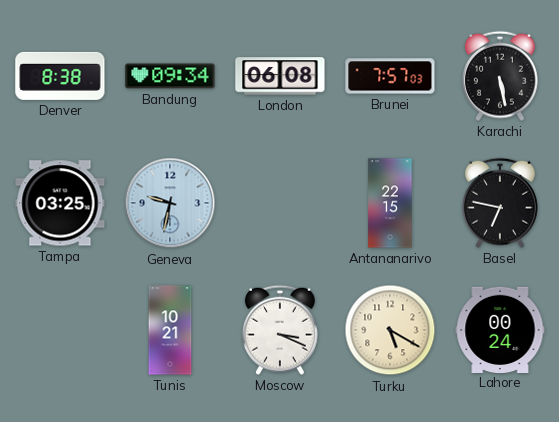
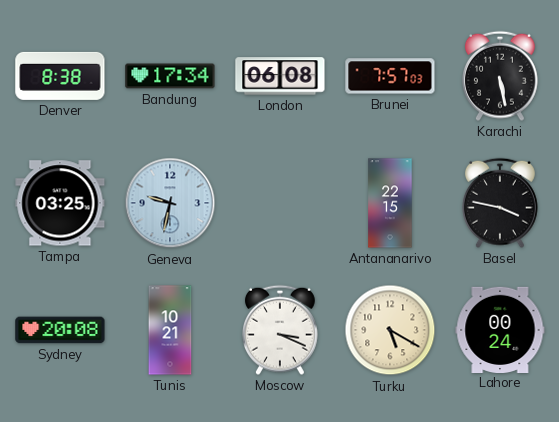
Bandung: 09:34 -> 17:34 (170, 76)
Basel: 6:47 -> 3:47 (501, 203)
Sydney: none -> 20:08 (60, 330)
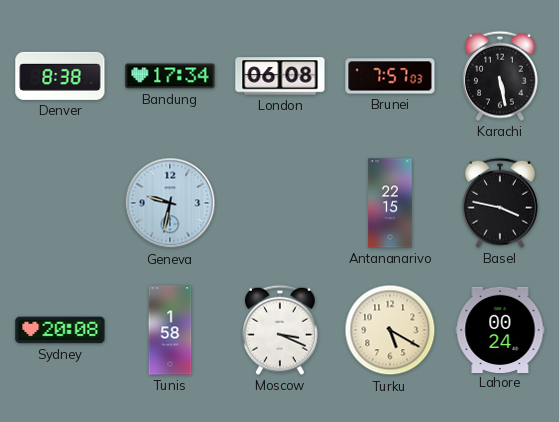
Tampa: 03:25 -> none (60, 203)
Tunis: 10:21 -> 1:58 (170, 330)
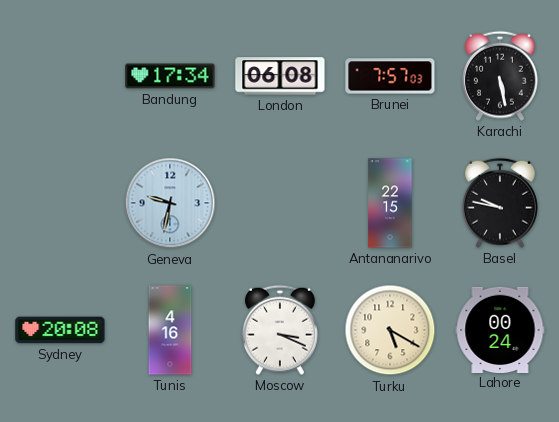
Denver: 8:38 -> none (60, 76)
Basel: 3:47 -> 9:47 (501, 203)
Tunis: 1:58 -> 4:16 (170, 330)
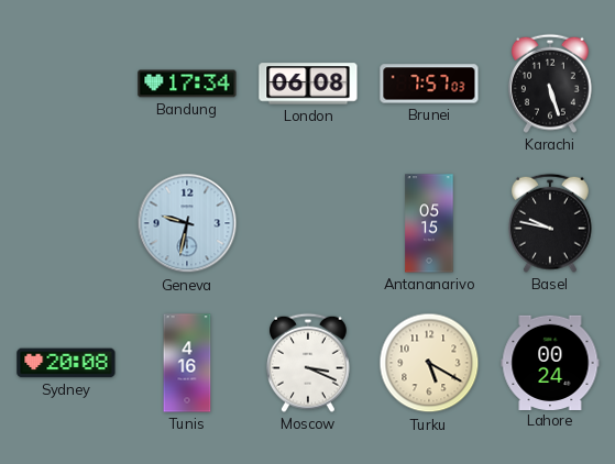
Karachi: 5:28 -> 5:27 (551, 84)
Antananarivo: 22:15 -> 05:15 (429, 223)
